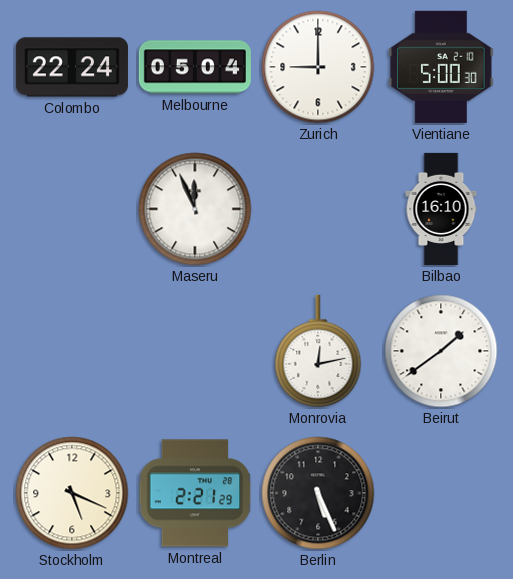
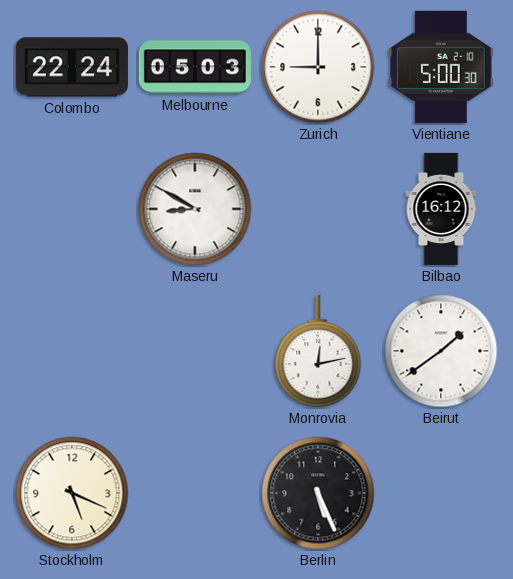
Melbourne: 05:04 -> 05:03 (195, 67)
Maseru: 11:56 -> 8:50 (195, 209)
Bilbao: 16:10 -> 16:12 (441, 209)
Montreal: 2:21 -> none (195, 493)
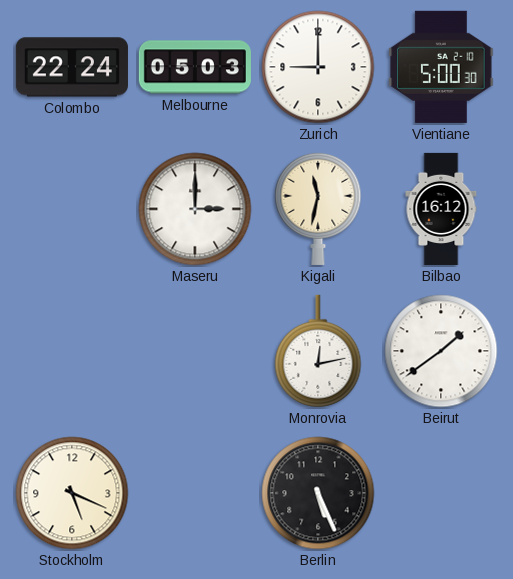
Maseru: 8:50 -> 3:00 (195, 209)
Kigali: none -> 11:32 (318, 208)
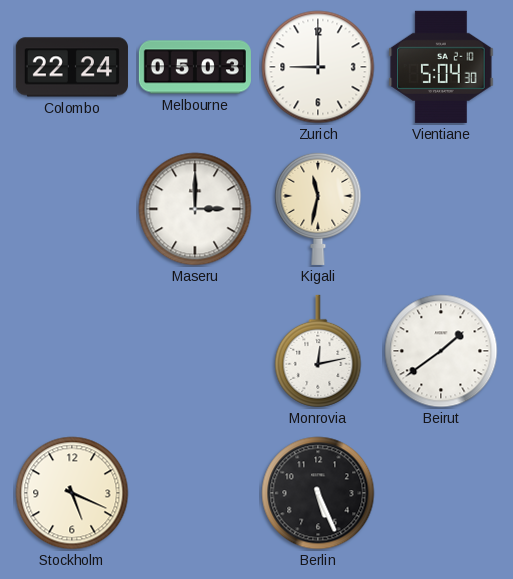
Vientiane: 5:00 -> 5:04 (441, 67)
Bilbao: 16:12 -> none (441, 209)
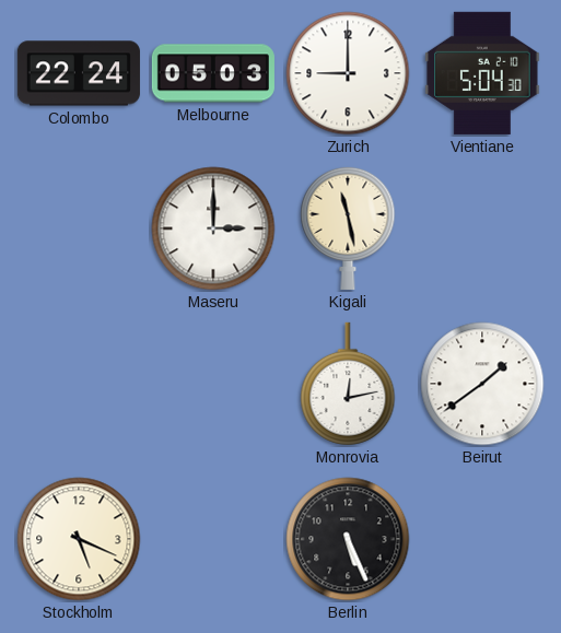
Kigali: 11:32 -> 11:28 (348, 227)
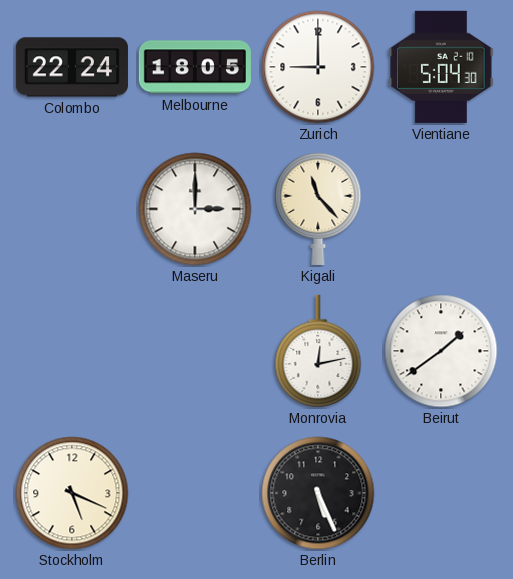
Melbourne: 05:03 -> 18:05 (195, 67)
Kigali: 11:28 -> 11:23 (318, 208)
